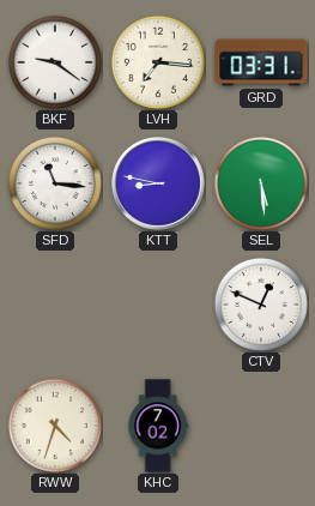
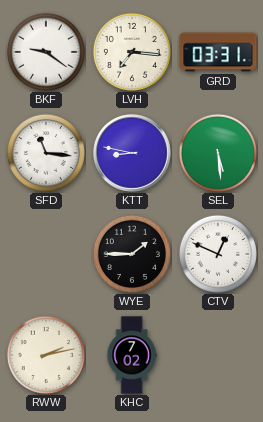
WYE: none -> 1:45 (132, 254)
RWW: 4:33 -> 2:13 (46, 355)
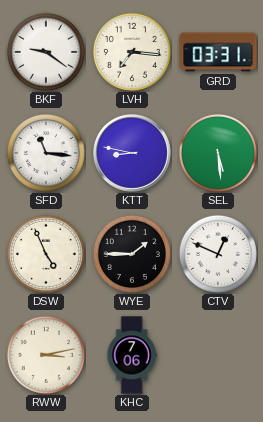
DSW: none -> 4:56 (46, 254)
RWW: 2:13 -> 3:13 (46, 355)
KHC: 7:02 -> 7:06 (132, 355)
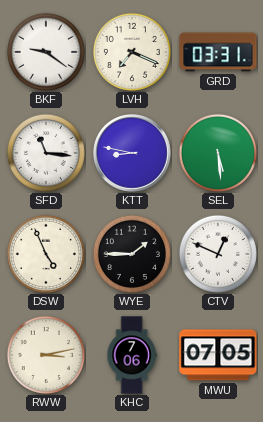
LVH: 7:16 -> 7:19 (132, 52)
MWU: none -> 07:05 (218, 355)
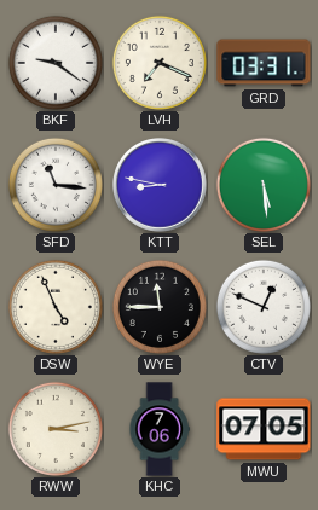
WYE: 1:45 -> 11:45 (160, 307)
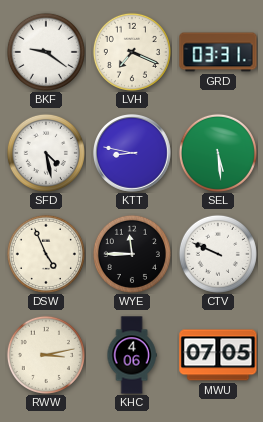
SFD: 11:16 -> 4:28 (46, 153)
CTV: 12:49 -> 9:49 (218, 254)
KHC: 7:06 -> 4:06 (132, 355)
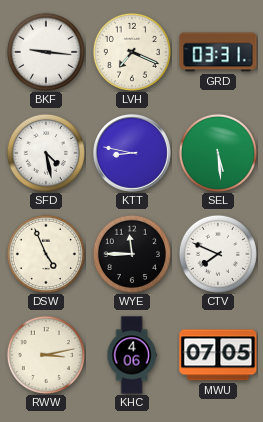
BKF: 9:21 -> 9:16 (46, 52)
CTV: 9:49 -> 7:49 (218, 254)
